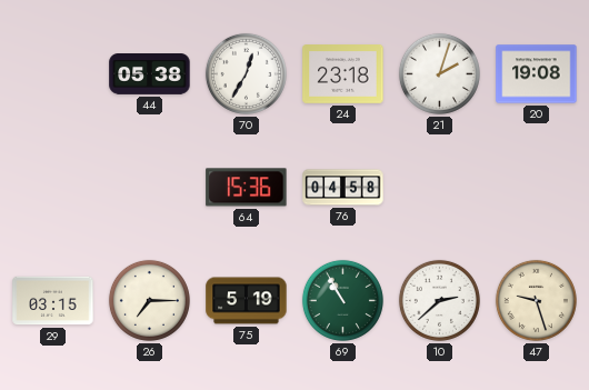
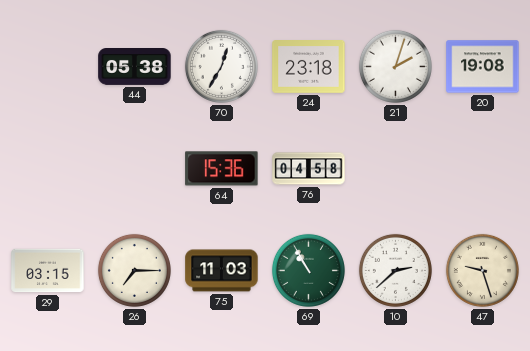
75: 5:19 -> 11:03 (222, 271)
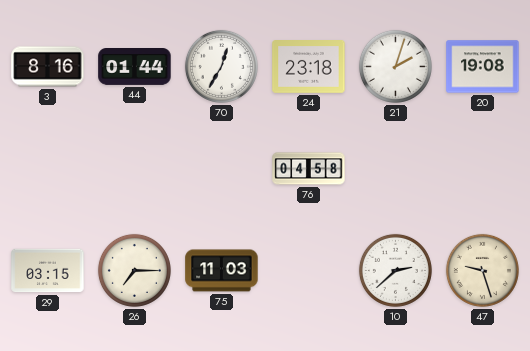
3: none -> 8:16 (48, 67)
44: 05:38 -> 01:44 (135, 67)
64: 15:36 -> none (222, 169)
69: 10:55 -> none (308, 270)
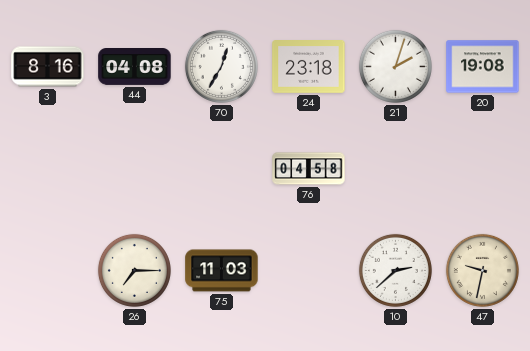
44: 01:44 -> 04:08 (135, 67)
29: 03:15 -> none (48, 271)
47: 9:27 -> 9:32 (482, 270)
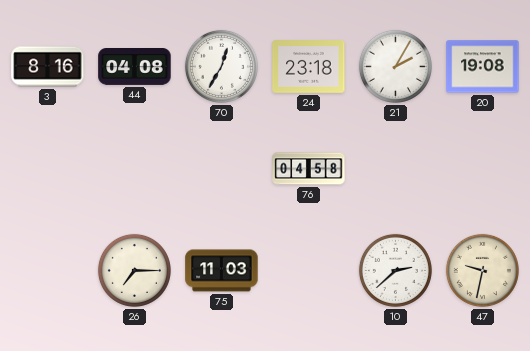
21: 2:03 -> 2:05 (395, 66)
